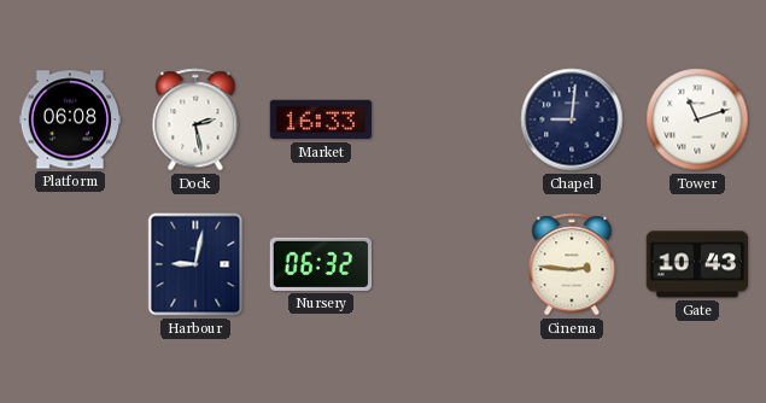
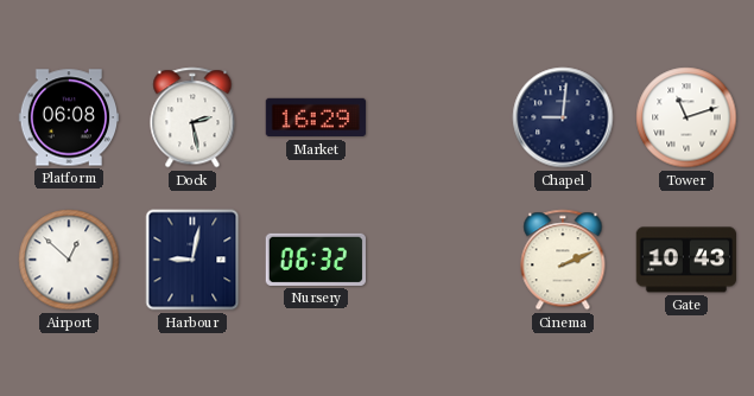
Market: 16:33 -> 16:29 (316, 117)
Airport: none -> 12:52 (69, 260)
Cinema: 2:46 -> 2:11 (563, 260)
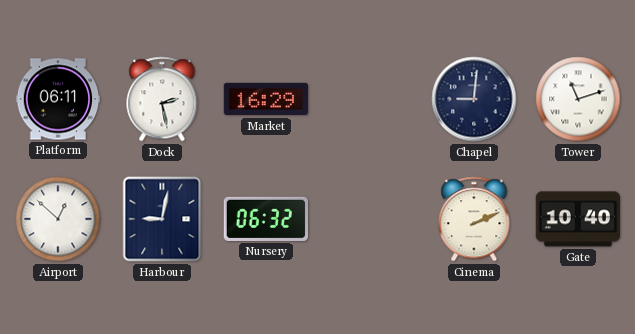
Platform: 06:08 -> 06:11 (58, 99)
Gate: 10:43 -> 10:40 (577, 219)
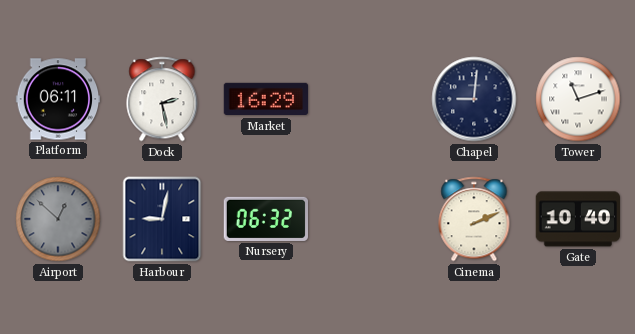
Airport dial: white -> grey (58, 219)
